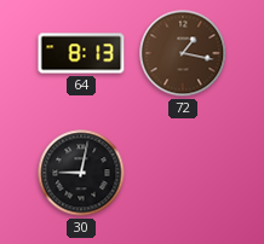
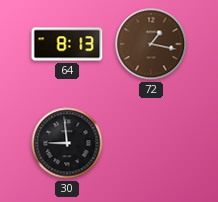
30: 9:02 -> 8:59 (67, 143)
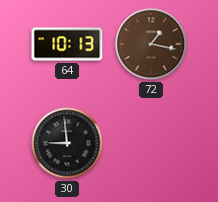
64: 8:13 -> 10:13 (67, 44)
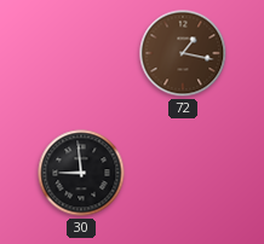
64: 10:13 -> none (67, 44)
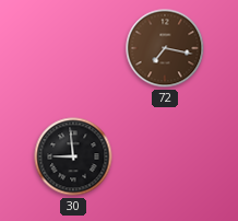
72: 1:17 -> 7:17 (165, 48)
